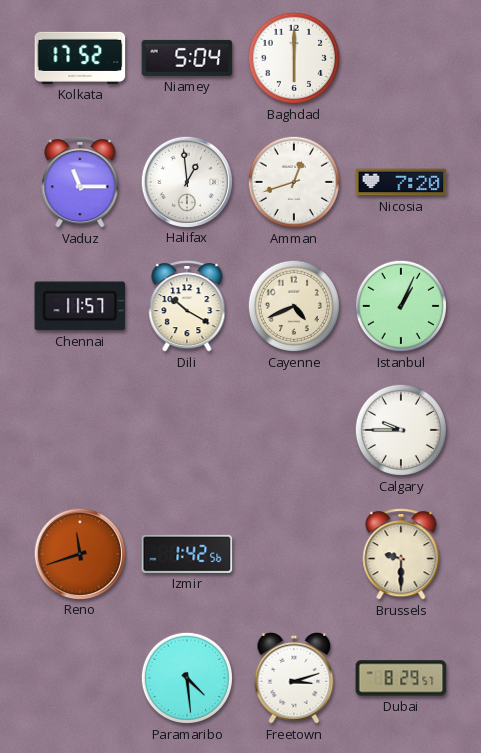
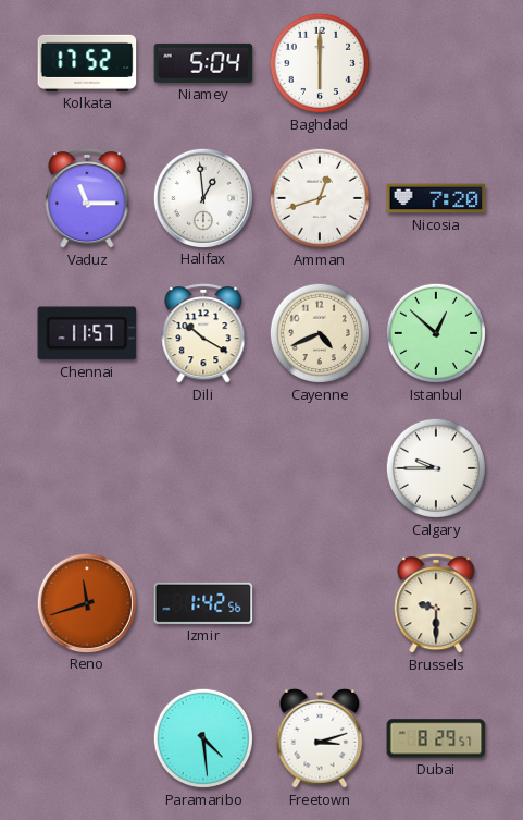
Istanbul: 1:04 -> 12:52 (436, 333)
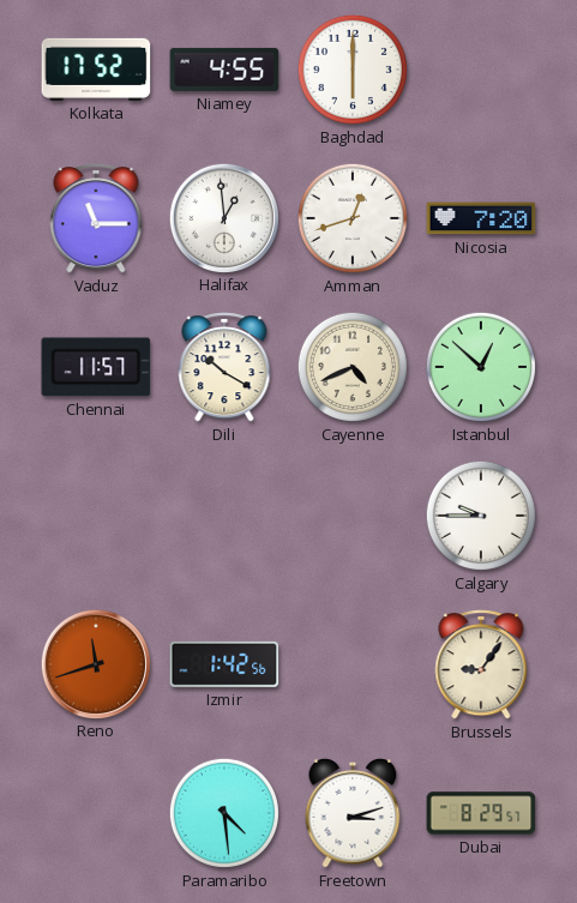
Niamey: 5:04 -> 4:55 (224, 70)
Brussels: 9:30 -> 9:06 (481, 664)
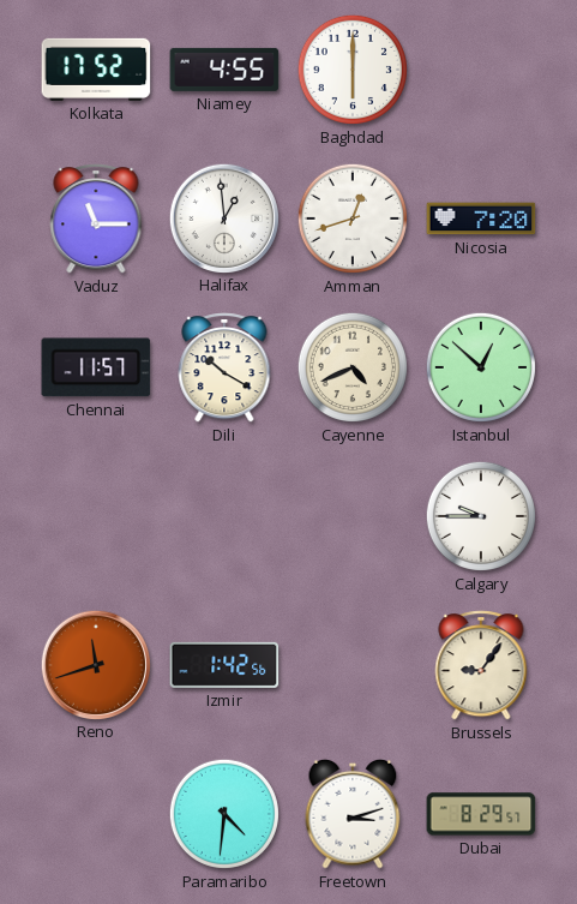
Paramaribo: 4:29 -> 4:31 (224, 814)
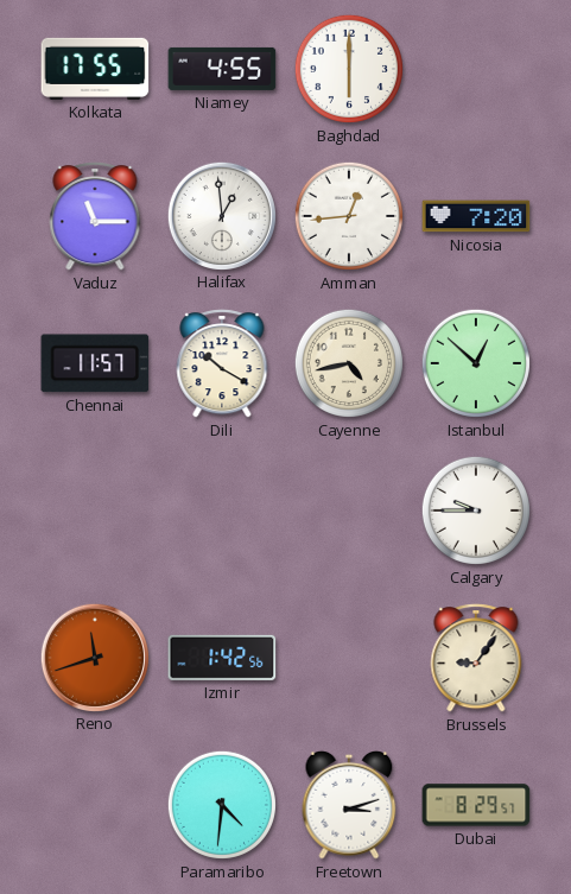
Kolkata: 17:52 -> 17:55 (95, 69)
Amman: 12:42 -> 12:44 (349, 216)
Cayenne: 4:41 -> 4:43 (349, 363)
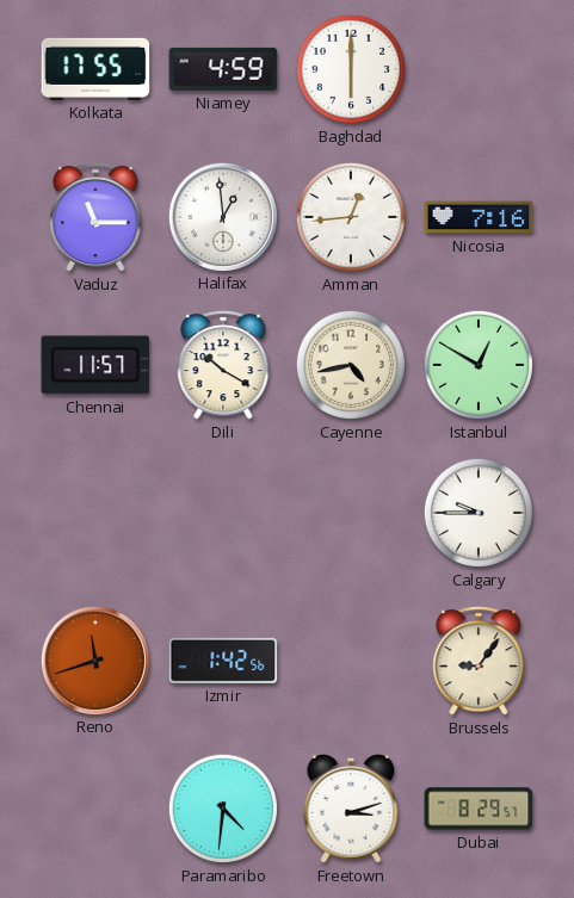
Niamey: 4:55 -> 4:59 (223, 69)
Nicosia: 7:20 -> 7:16 (479, 217)
Istanbul: 12:52 -> 12:50 (479, 365)
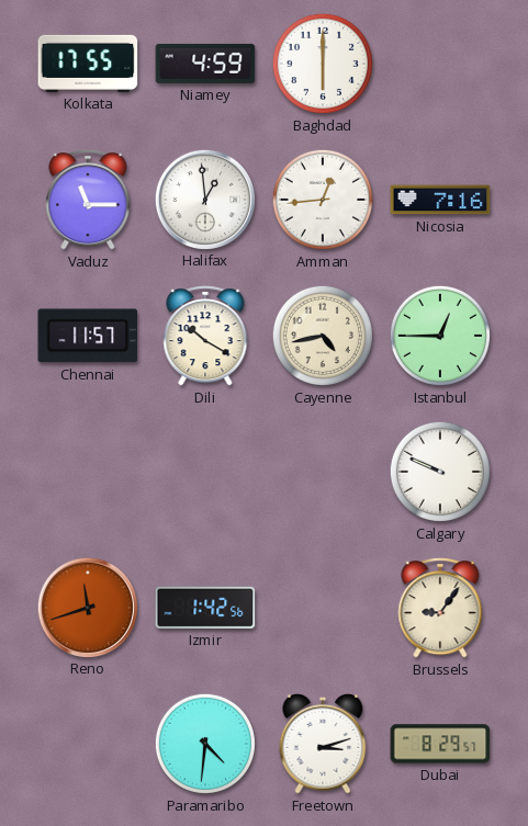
Istanbul: 12:50 -> 12:45 (440, 336)
Calgary: 9:45 -> 9:49 (440, 472)
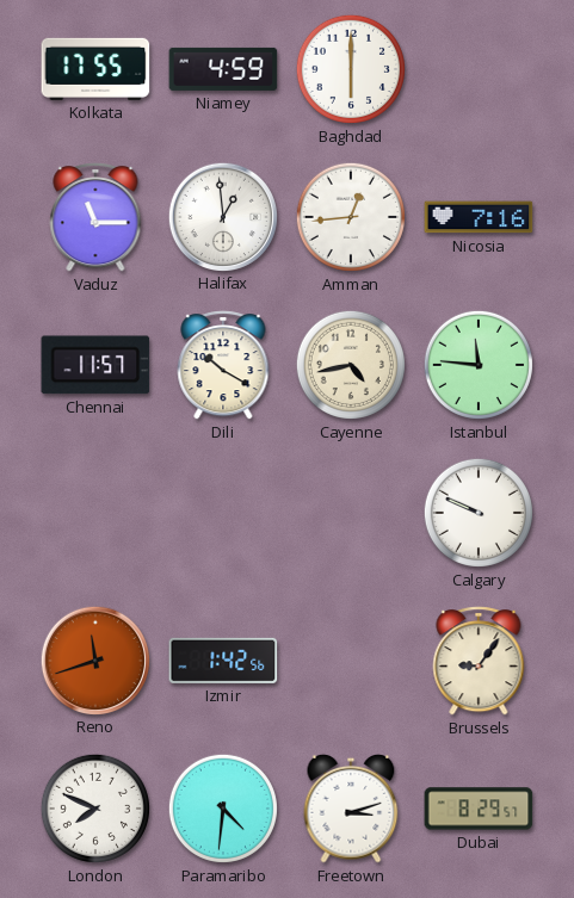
Istanbul: 12:45 -> 11:46 (479, 365)
London: none -> 7:49 (95, 809)
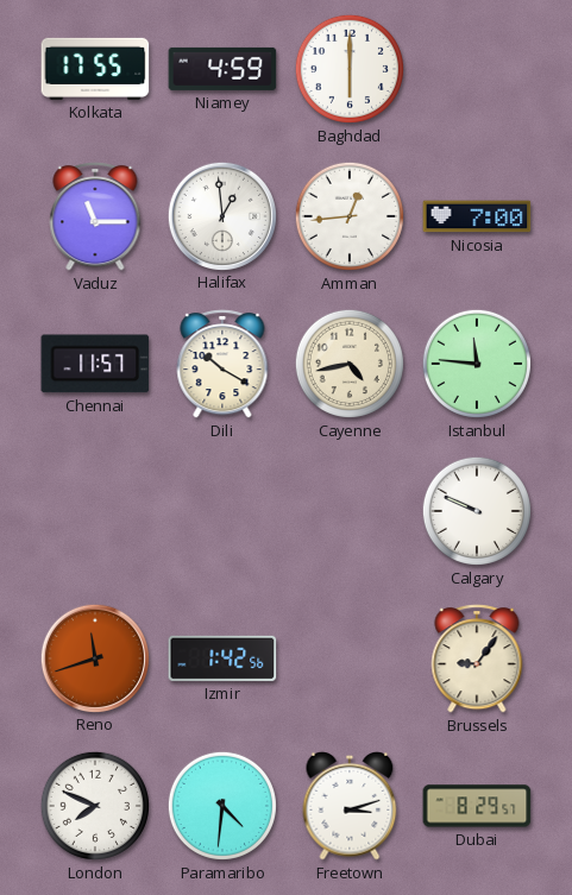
Nicosia: 7:16 -> 7:00 (477, 216)
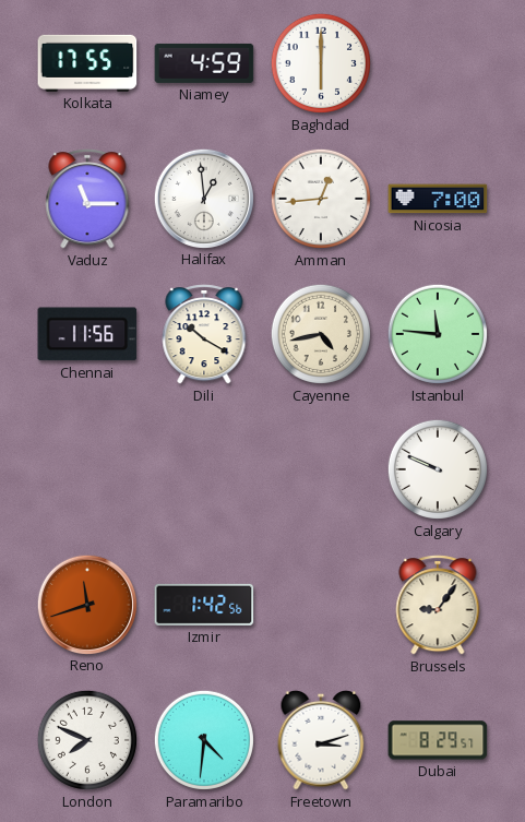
Chennai: 11:57 -> 11:56 (87, 334)
